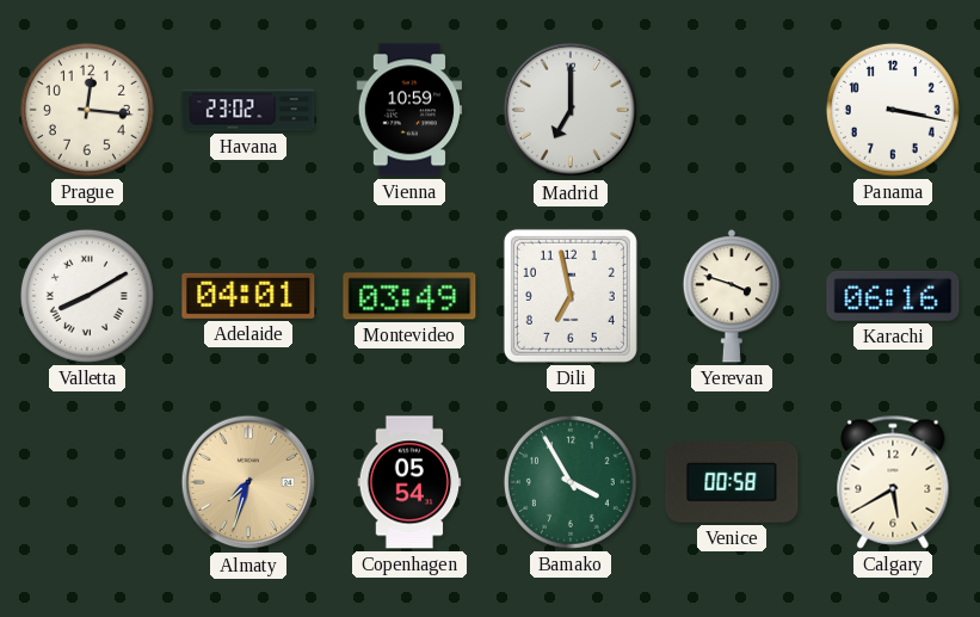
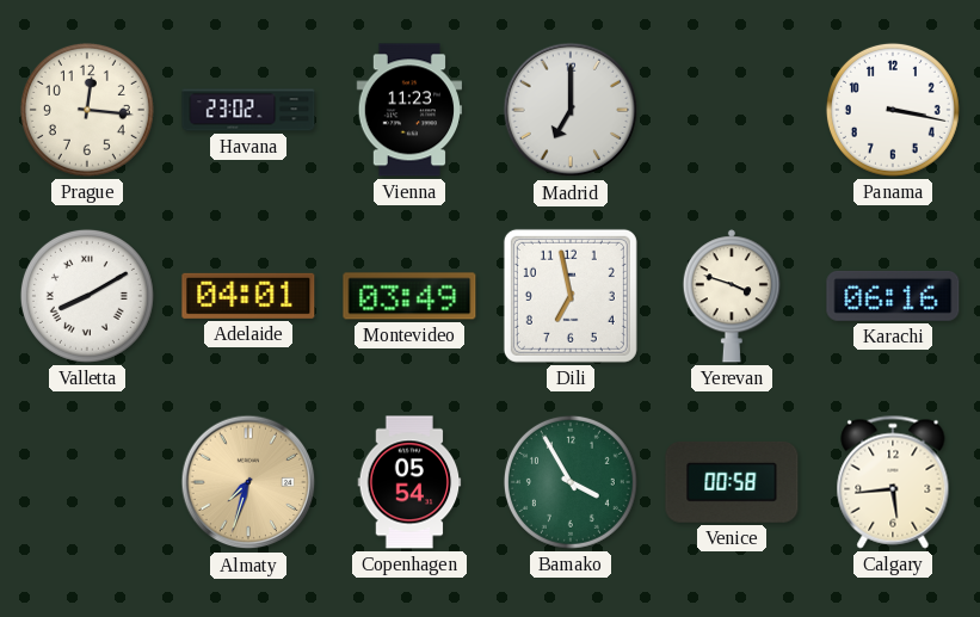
Vienna: 10:59 -> 11:23 (408, 110)
Calgary: 5:40 -> 5:44 (893, 482)
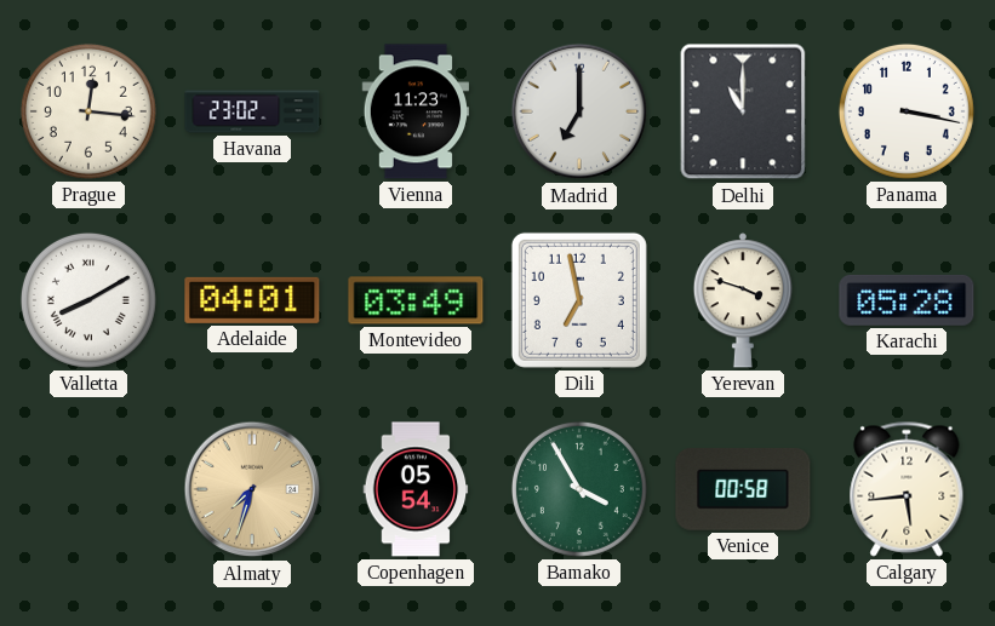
Delhi: none -> 11:00 (743, 111)
Karachi: 06:16 -> 05:28 (907, 300)
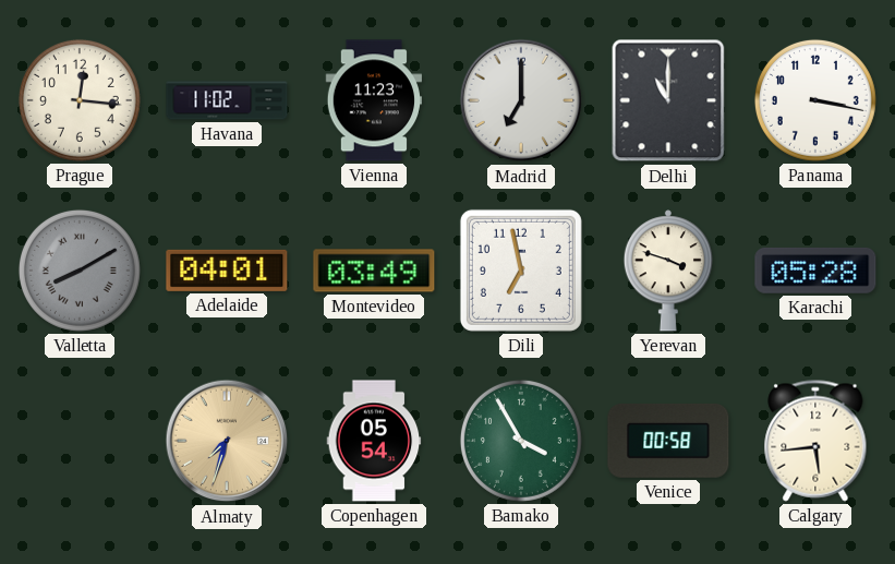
Havana: 23:02 -> 11:02 (227, 100)
Valletta dial: white -> grey (80, 271)
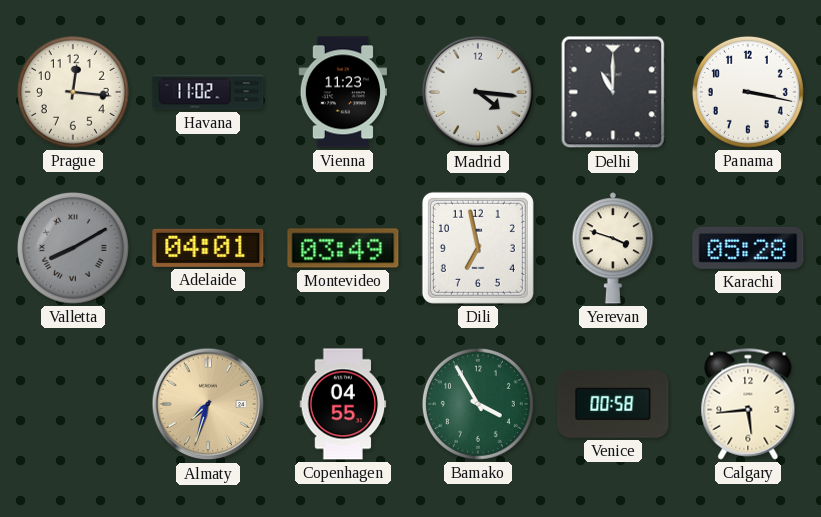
Madrid: 7:00 -> 4:16 (478, 92)
Copenhagen: 05:54 -> 04:55 (343, 404)
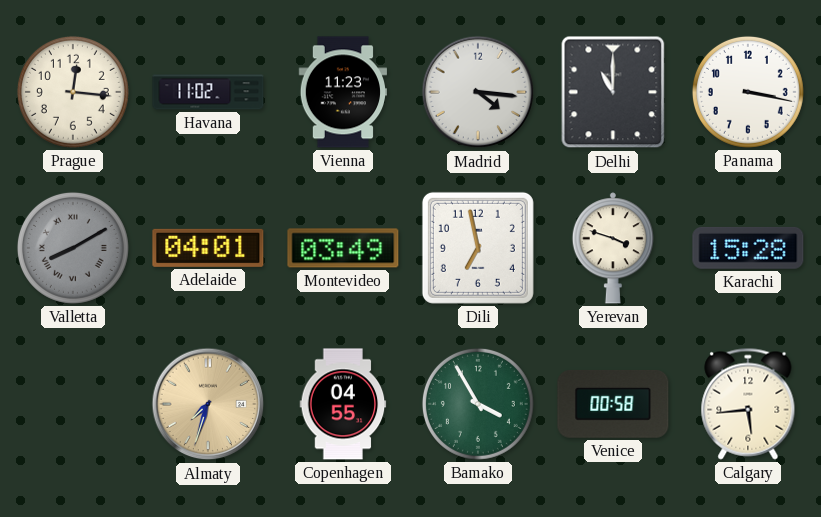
Karachi: 05:28 -> 15:28 (748, 248)
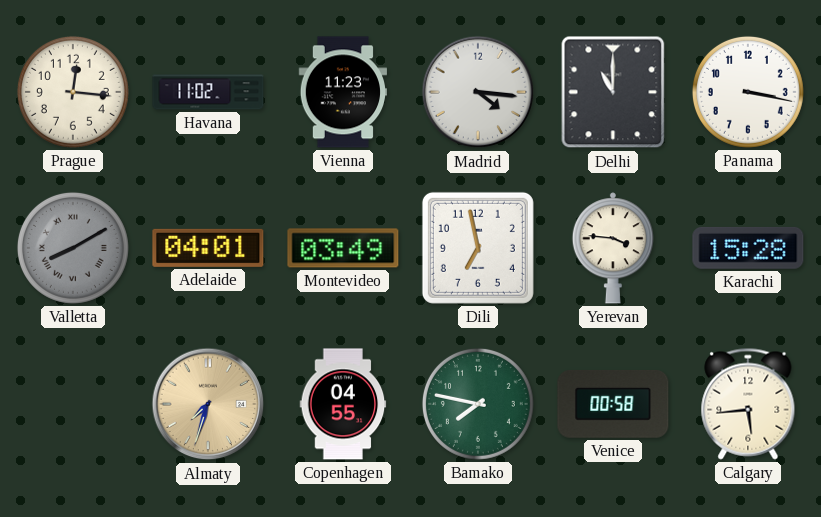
Yerevan: 3:48 -> 3:46 (612, 248)
Bamako: 3:55 -> 7:47 (478, 404)
